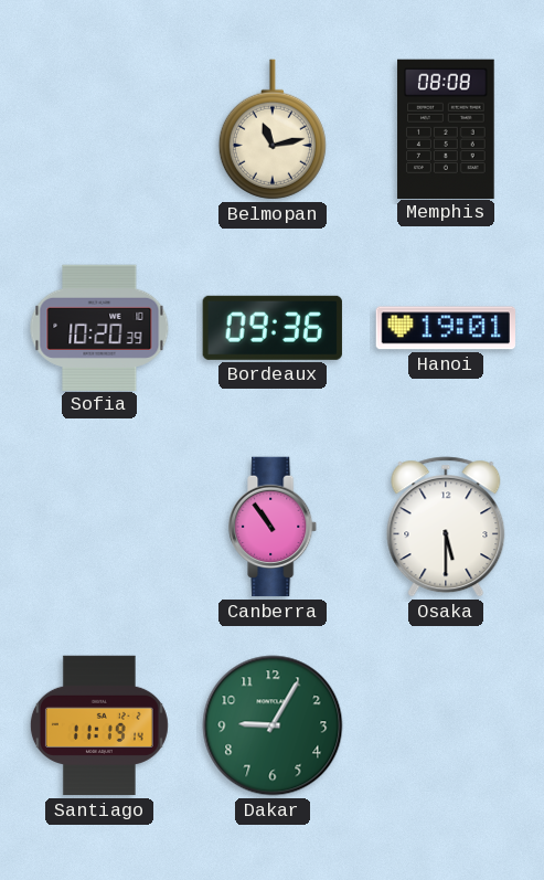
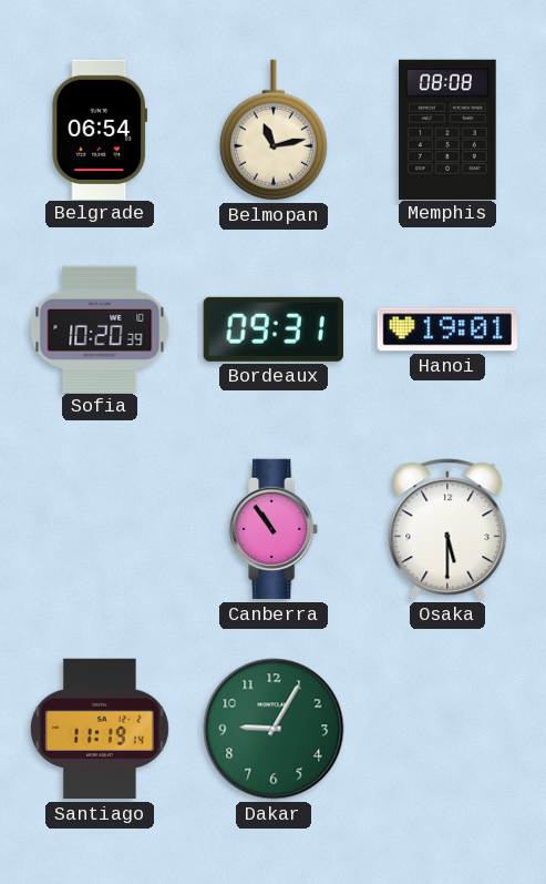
Belgrade: none -> 06:54 (100, 129)
Bordeaux: 09:36 -> 09:31 (274, 329)
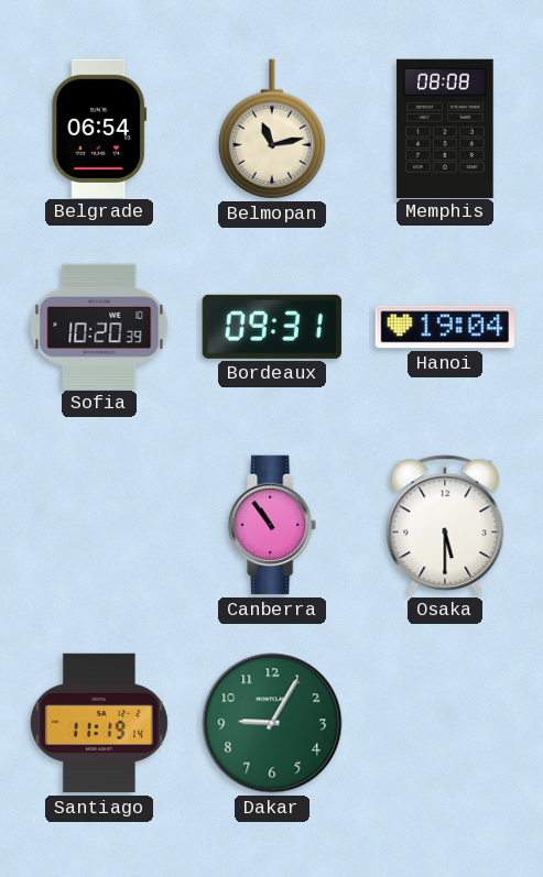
Hanoi: 19:01 -> 19:04 (444, 327)
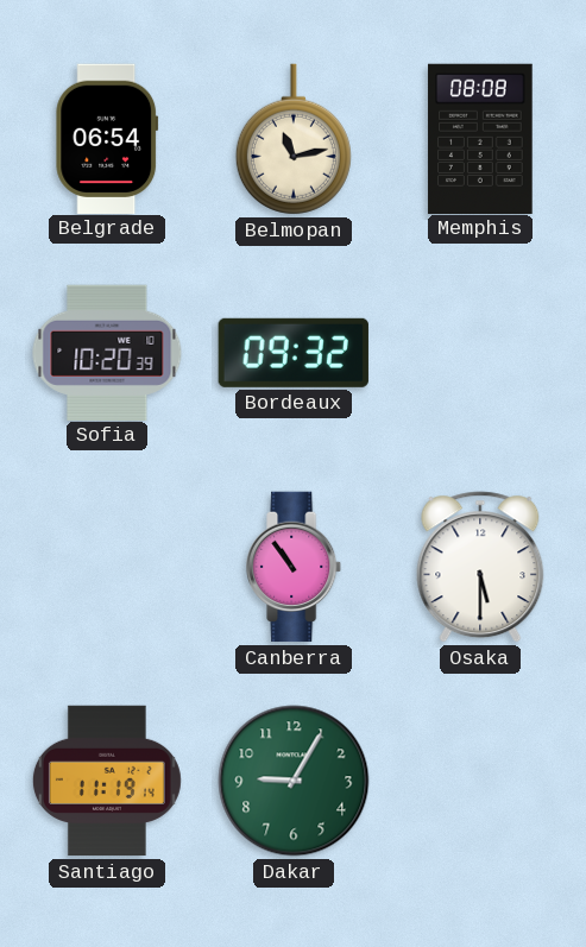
Bordeaux: 09:31 -> 09:32 (294, 353)
Hanoi: 19:04 -> none (444, 327)
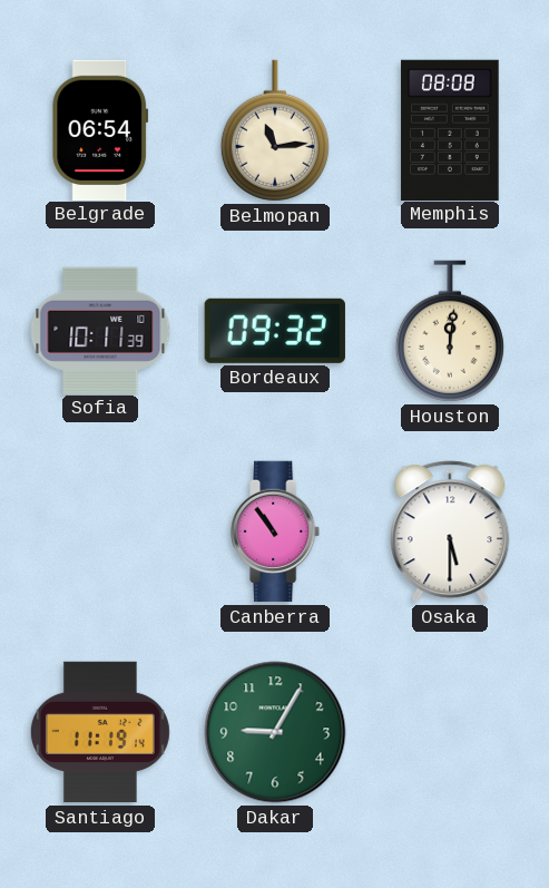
Belmopan: 11:13 -> 11:14 (275, 130)
Sofia: 10:20 -> 10:11 (100, 330)
Houston: none -> 12:01 (450, 331)
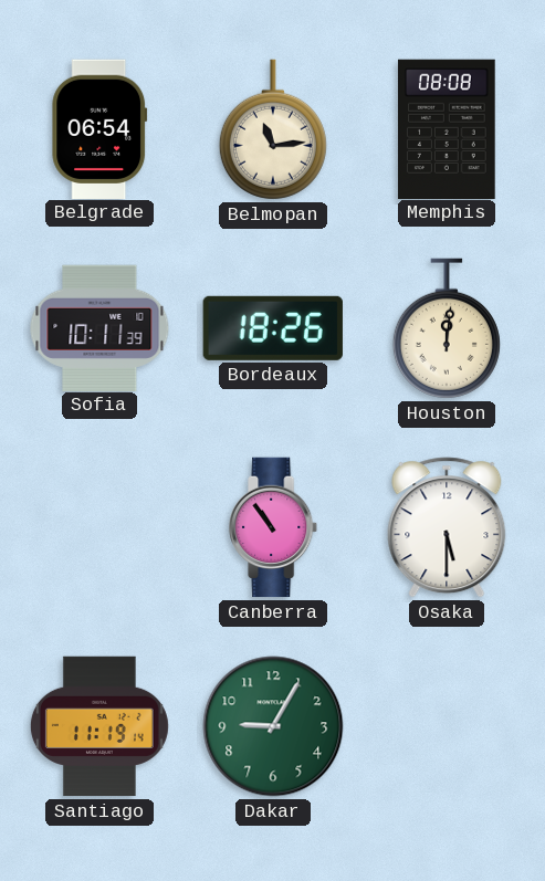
Bordeaux: 09:32 -> 18:26 (273, 328)
